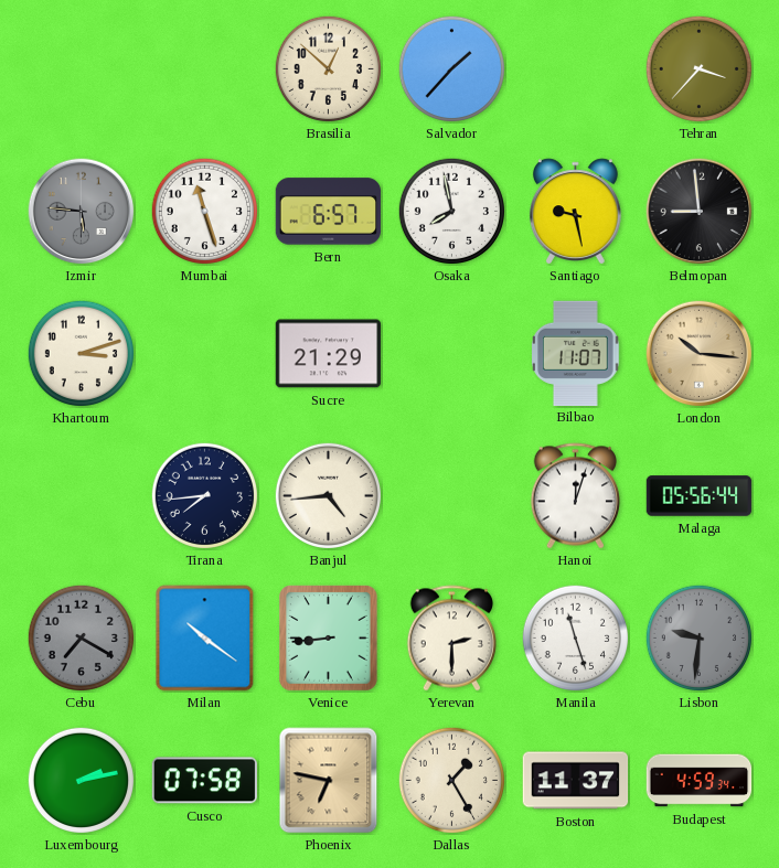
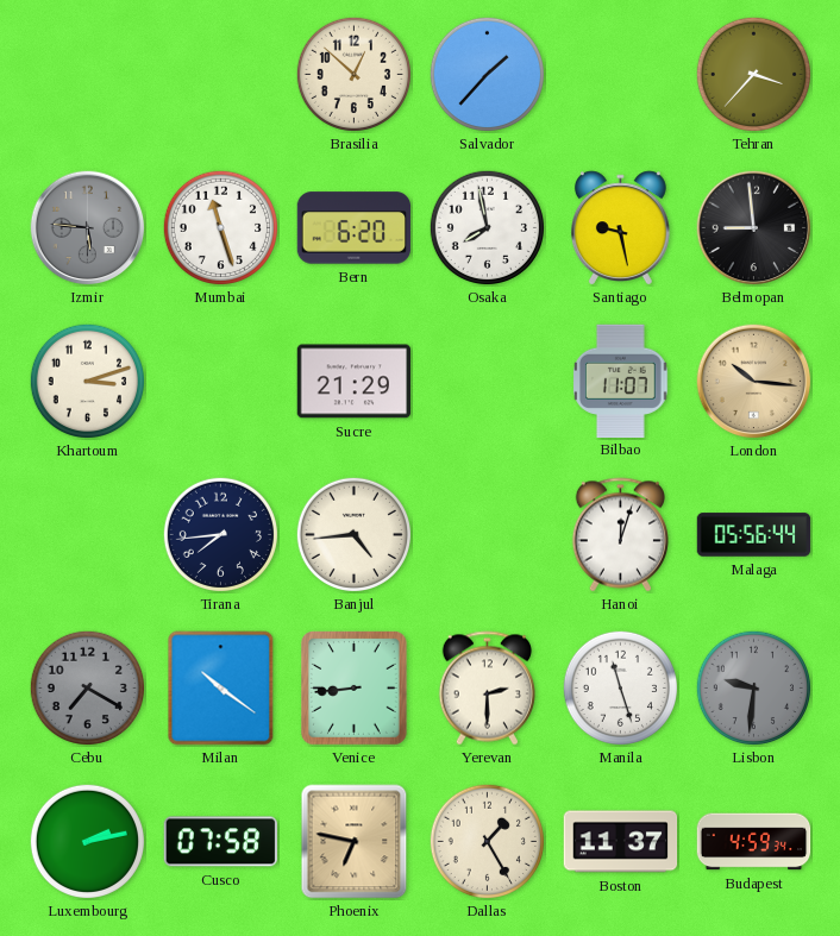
Bern: 6:57 -> 6:20 (355, 228)
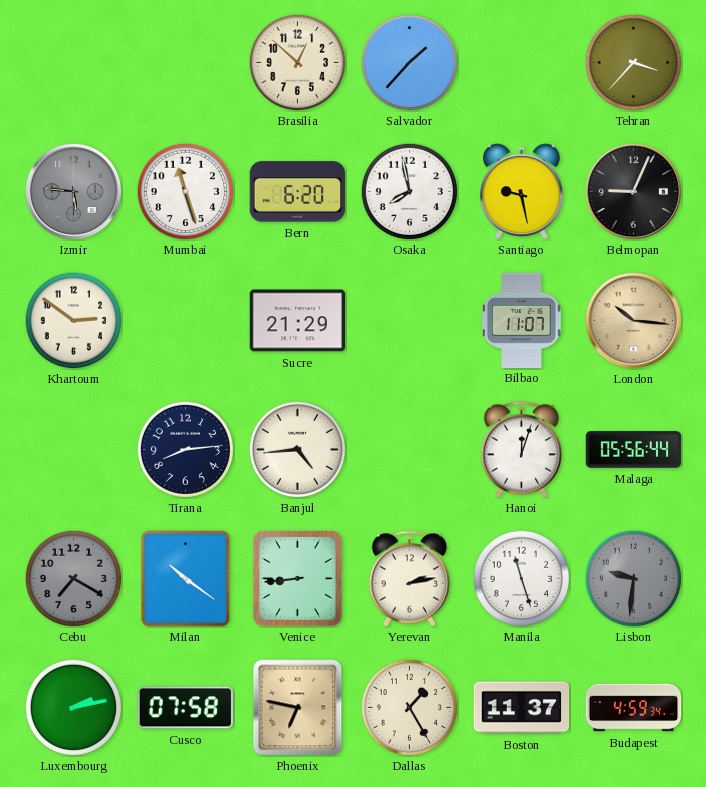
Belmopan: 8:59 -> 9:04 (634, 192)
Khartoum: 3:12 -> 2:51 (73, 320)
Tirana: 7:44 -> 8:14 (185, 449)
Yerevan: 2:30 -> 2:13 (409, 579)
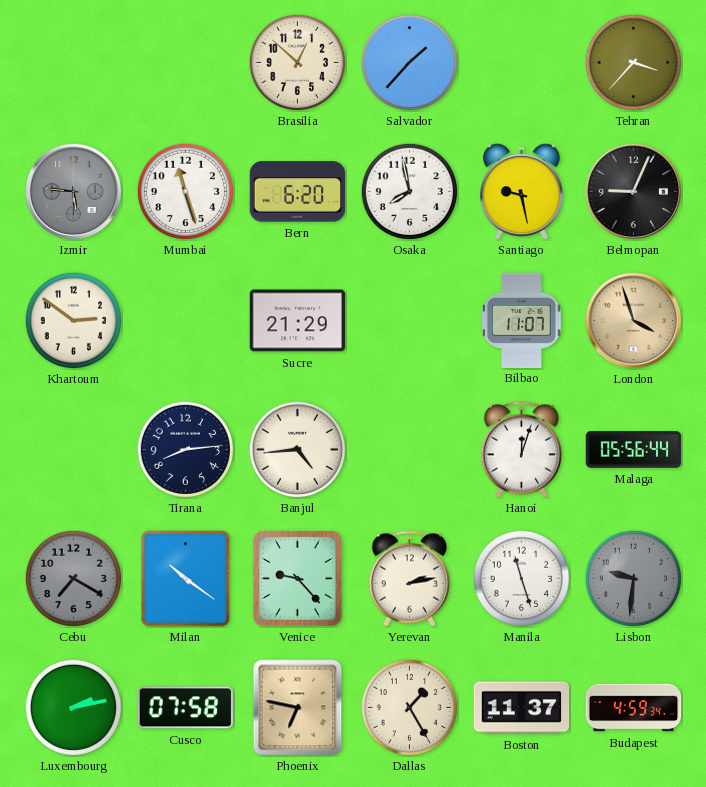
London: 10:16 -> 3:57 (634, 321)
Venice: 8:44 -> 9:23 (298, 579)
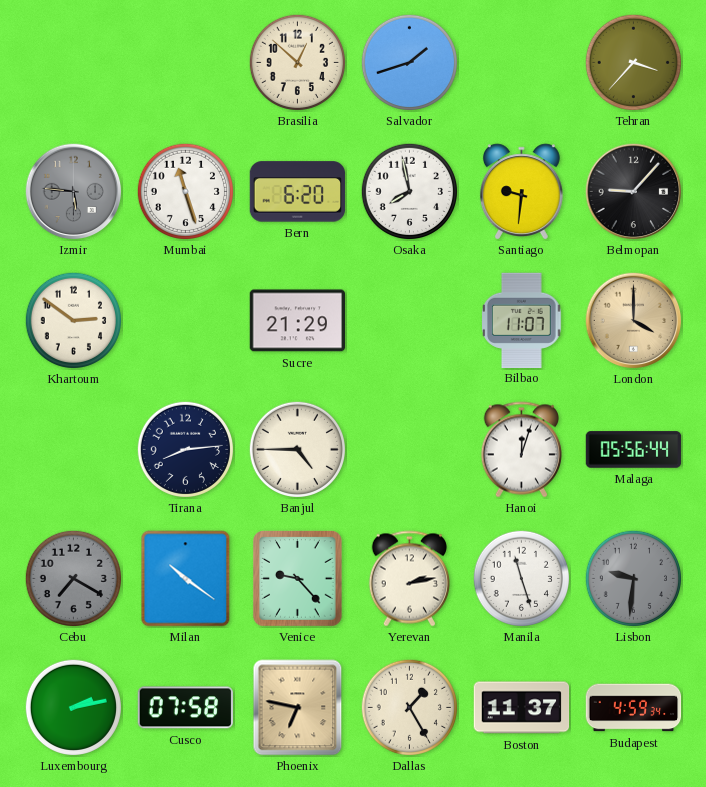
Salvador: 1:37 -> 1:42 (409, 62)
Santiago: 9:28 -> 9:31 (521, 191)
Belmopan: 9:04 -> 9:07 (634, 192)
London: 3:57 -> 4:00 (634, 321)
Banjul: 4:44 -> 4:45 (297, 449)
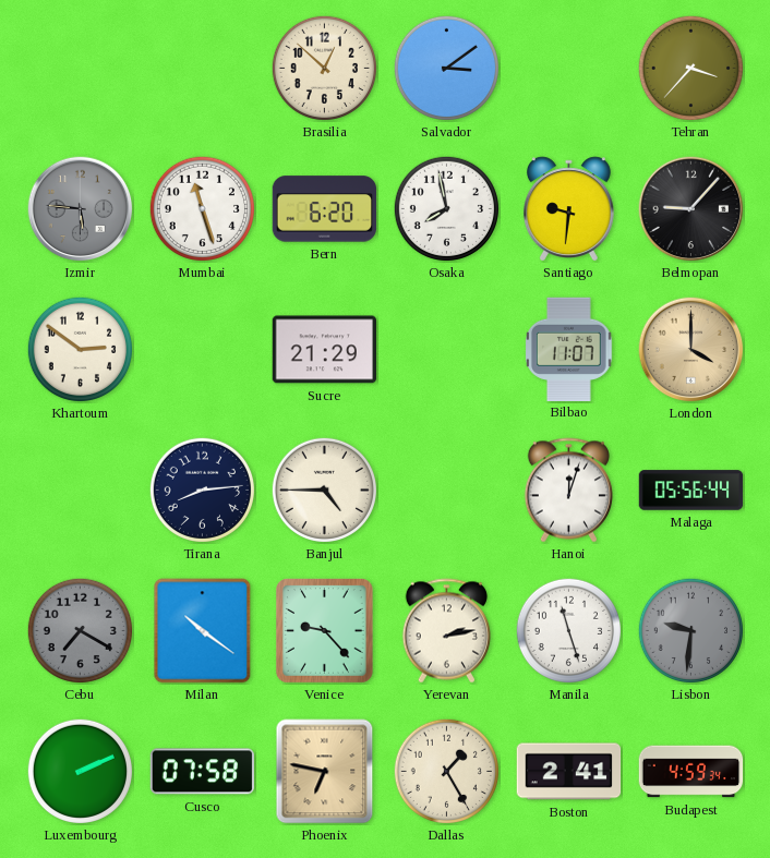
Salvador: 1:42 -> 3:09 (446, 68)
Luxembourg: 2:13 -> 2:11 (80, 771)
Boston: 11:37 -> 2:41 (569, 772)
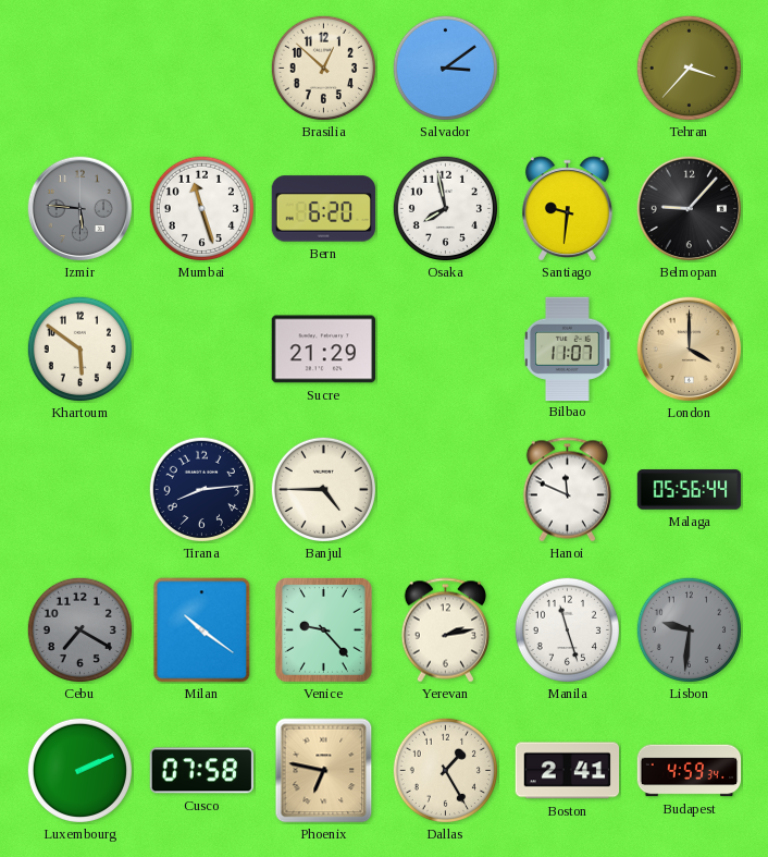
Khartoum: 2:51 -> 5:51 (79, 348)
Hanoi: 12:03 -> 11:49 (567, 490)
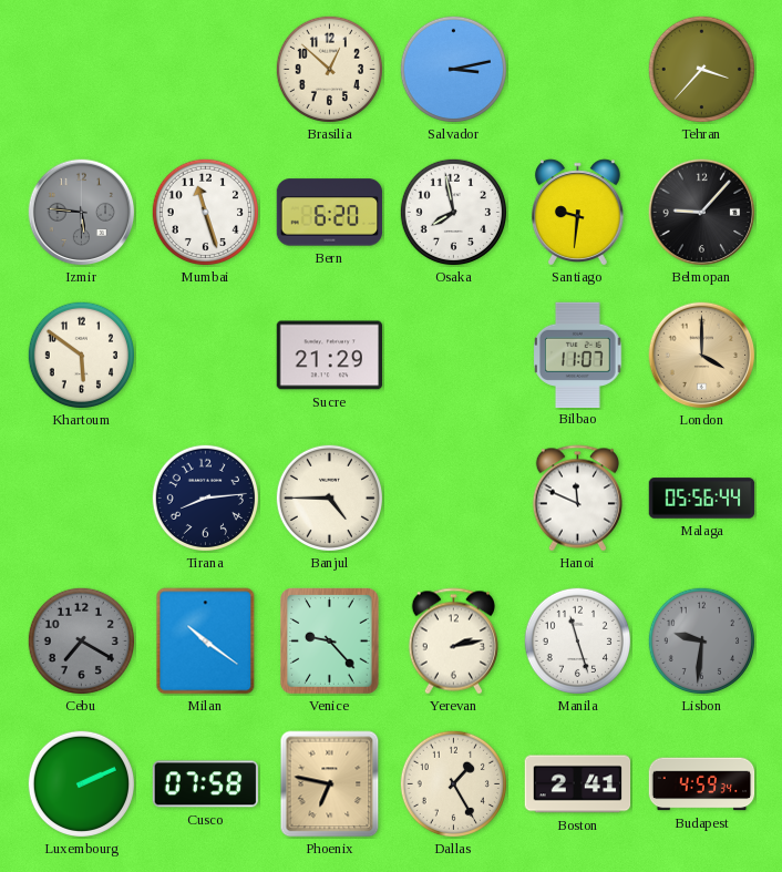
Salvador: 3:09 -> 3:13 (453, 69)
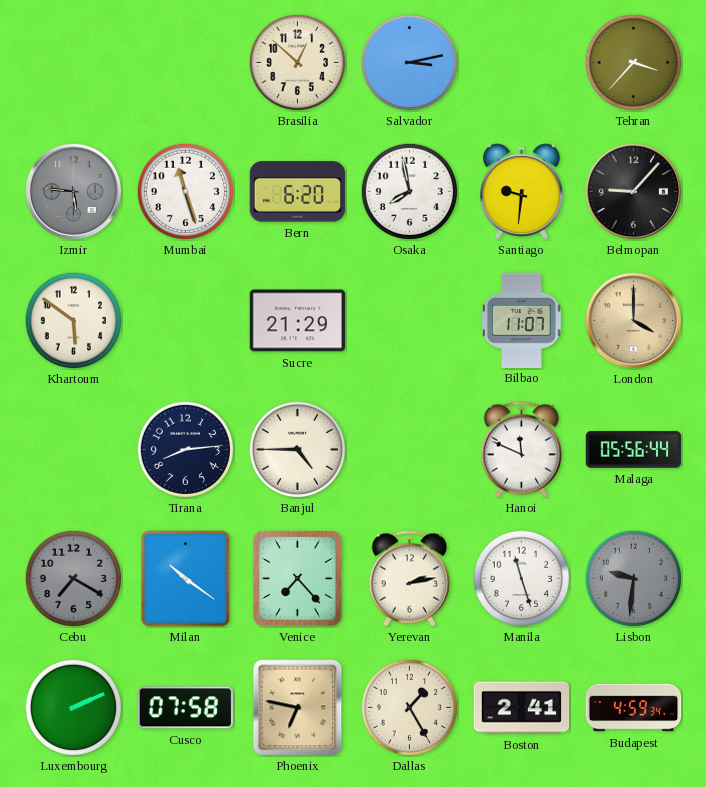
Venice: 9:23 -> 7:23 (298, 579)
